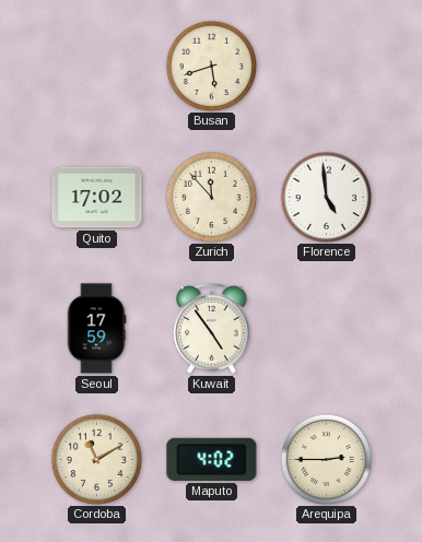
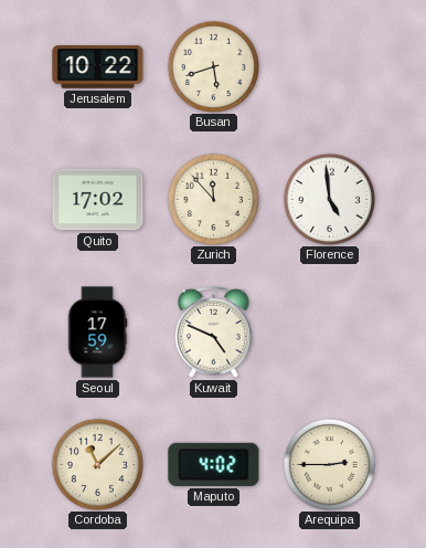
Jerusalem: none -> 10:22 (98, 67)
Kuwait: 4:54 -> 4:49 (214, 333)
Cordoba: 11:10 -> 11:08 (97, 464)
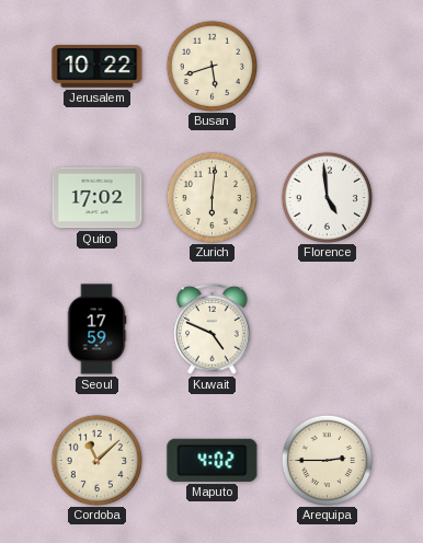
Zurich: 11:53 -> 6:01 (211, 197)
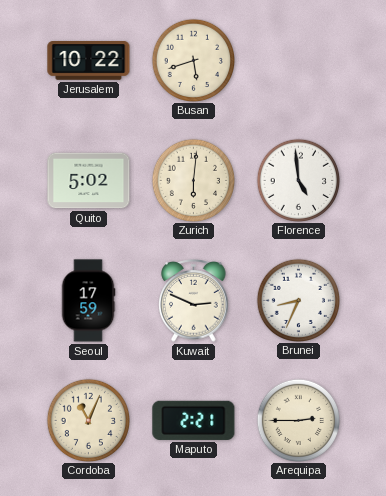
Quito: 17:02 -> 5:02 (89, 181)
Kuwait: 4:49 -> 2:49 (194, 301)
Brunei: none -> 8:34 (298, 300)
Cordoba: 11:08 -> 11:04 (88, 420)
Maputo: 4:02 -> 2:21 (194, 420)
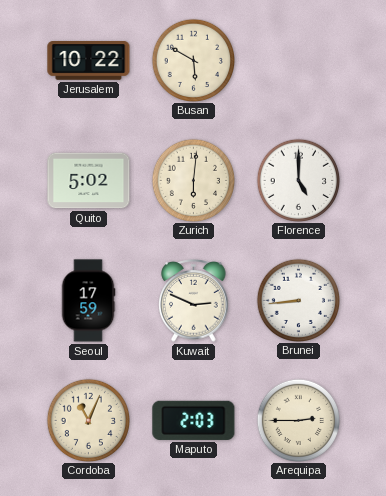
Busan: 5:42 -> 5:50 (193, 60)
Florence: 4:59 -> 5:00 (298, 180)
Brunei: 8:34 -> 8:44 (298, 300)
Maputo: 2:21 -> 2:03 (194, 420)
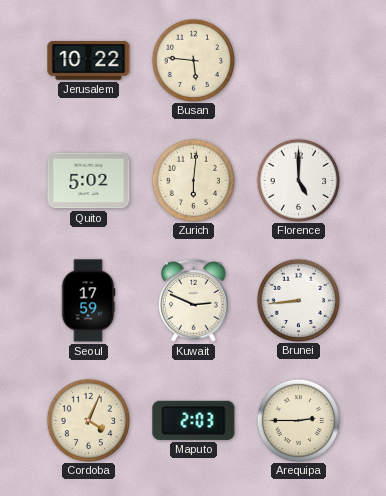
Busan: 5:50 -> 5:46 (193, 60)
Cordoba: 11:04 -> 4:04 (88, 420)
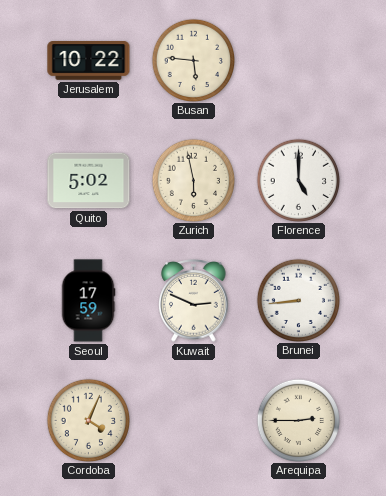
Zurich: 6:01 -> 5:58 (193, 180)
Maputo: 2:03 -> none (194, 420)
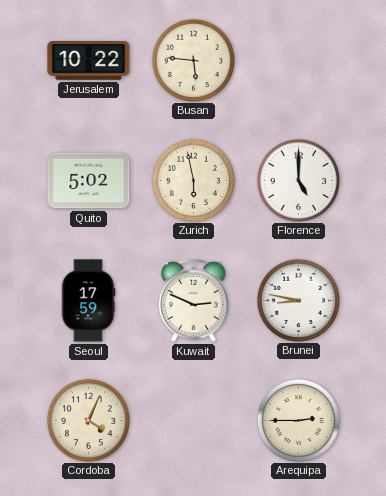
Brunei: 8:44 -> 8:47 (298, 300)
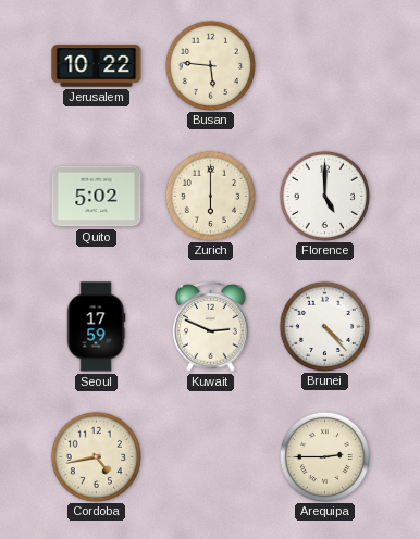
Zurich: 5:58 -> 6:00 (210, 196)
Brunei: 8:47 -> 4:23 (324, 326)
Cordoba: 4:04 -> 4:43 (96, 456)
